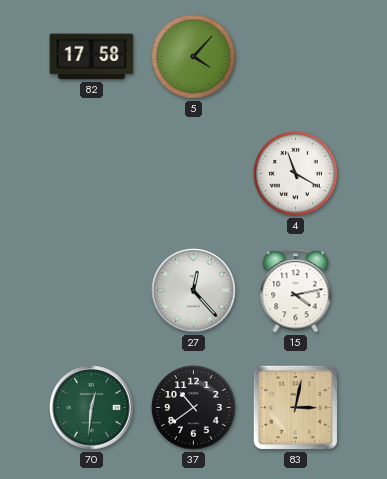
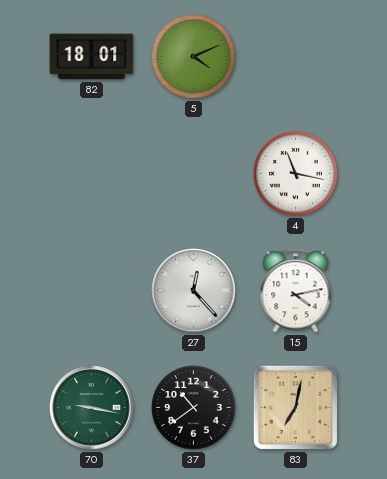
82: 17:58 -> 18:01 (92, 57)
5: 4:07 -> 4:11 (194, 57)
4: 11:20 -> 11:17 (296, 174)
70: 12:31 -> 9:17 (92, 408)
83: 3:02 -> 7:02 (295, 407)
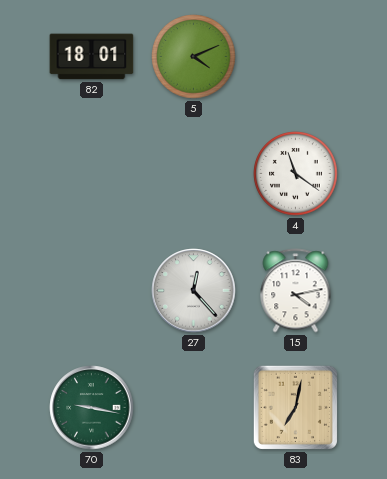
4: 11:17 -> 11:21 (296, 174)
37: 10:39 -> none (194, 408)
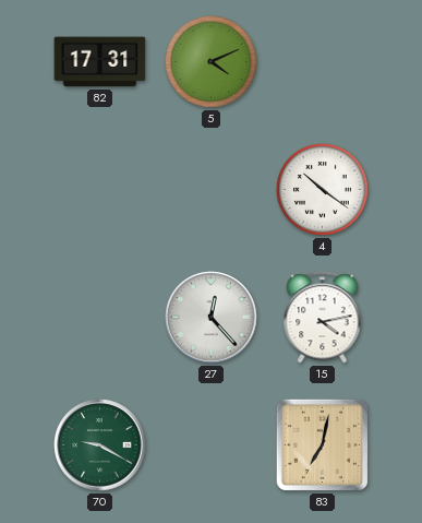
82: 18:01 -> 17:31 (100, 62)
4: 11:21 -> 10:21 (323, 190)
70: 9:17 -> 9:20 (100, 445)
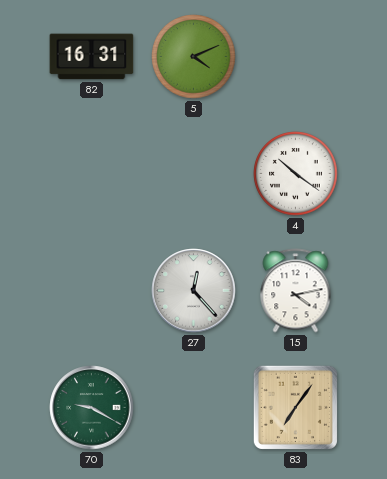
82: 17:31 -> 16:31 (92, 57)
83: 7:02 -> 7:06 (295, 407)
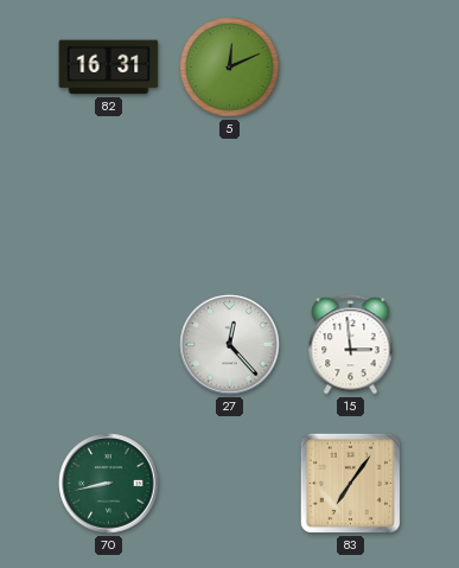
5: 4:11 -> 12:11 (230, 68)
4: 10:21 -> none (296, 174)
15: 4:13 -> 2:59 (351, 345)
70: 9:20 -> 8:43 (109, 484)
